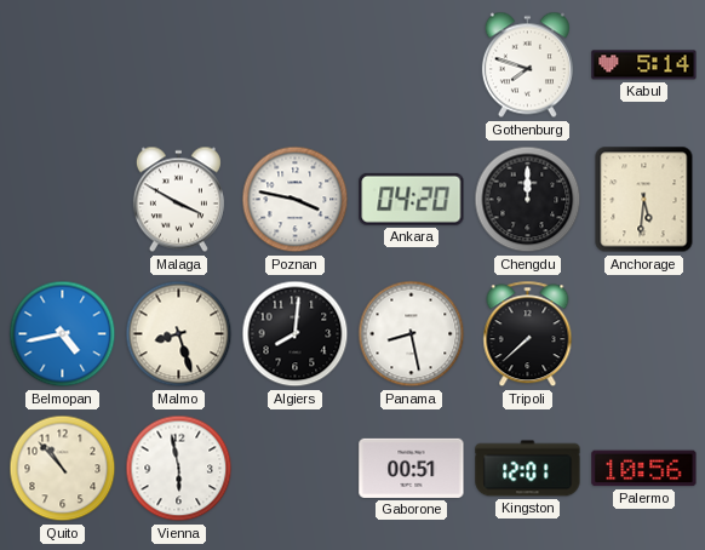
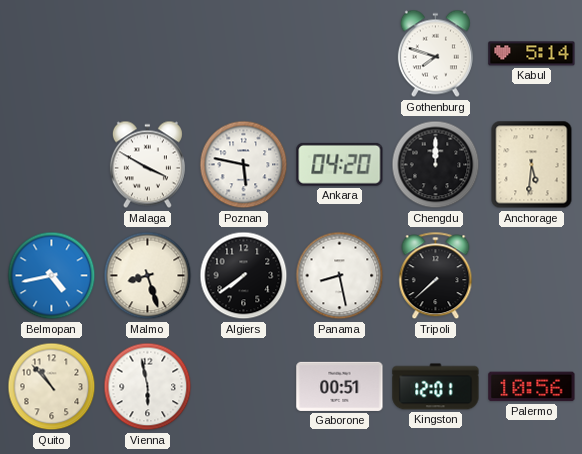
Poznan: 3:47 -> 5:47 (244, 165)
Algiers: 8:01 -> 7:39 (244, 276)
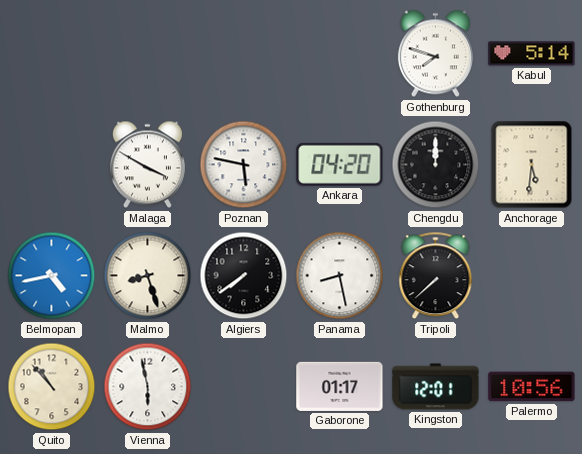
Gaborone: 00:51 -> 01:17 (340, 386)
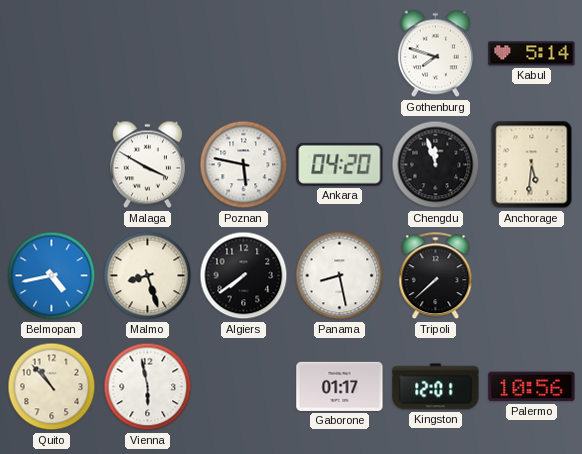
Chengdu: 12:00 -> 11:57 (436, 165)
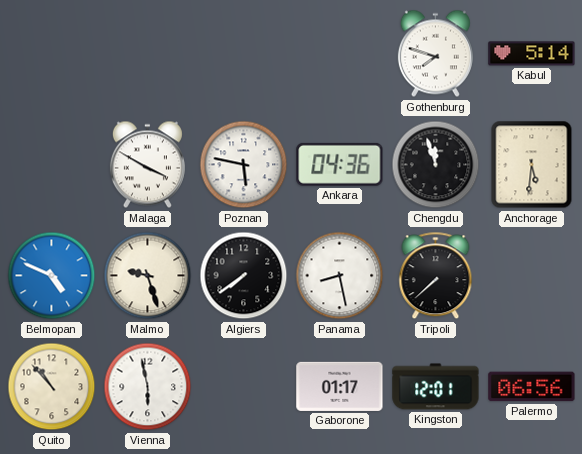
Ankara: 04:20 -> 04:36 (340, 164)
Belmopan: 4:43 -> 4:49 (52, 276)
Malmo: 8:27 -> 9:27 (148, 276)
Palermo: 10:56 -> 06:56 (532, 387)
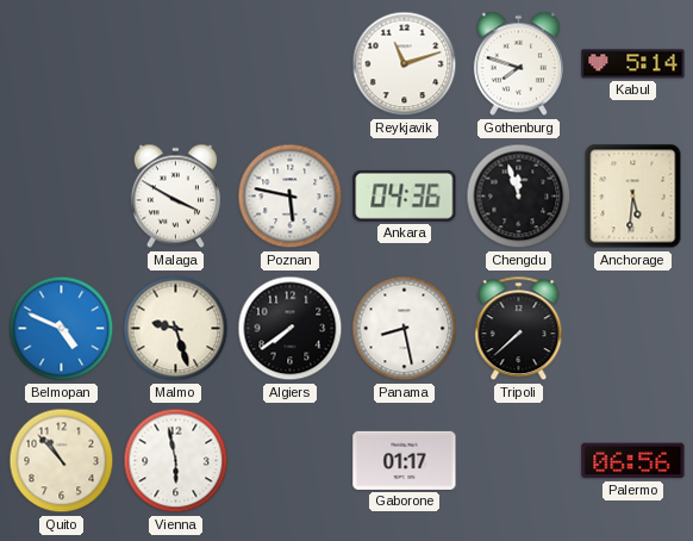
Reykjavik: none -> 11:12 (405, 64)
Kingston: 12:01 -> none (436, 387)
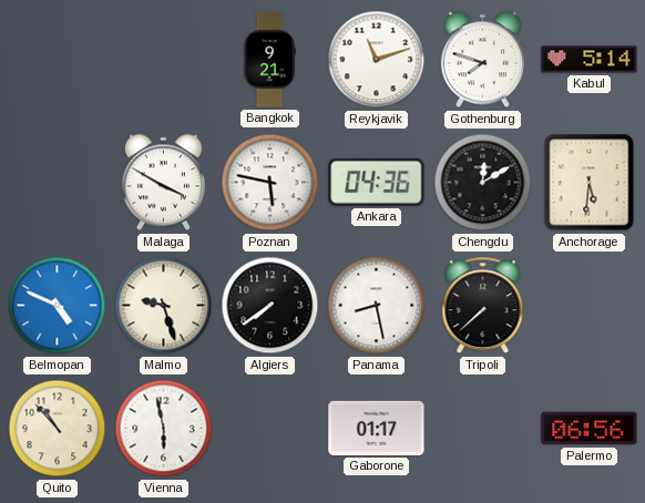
Bangkok: none -> 9:21 (269, 60)
Chengdu: 11:57 -> 12:10 (483, 183)
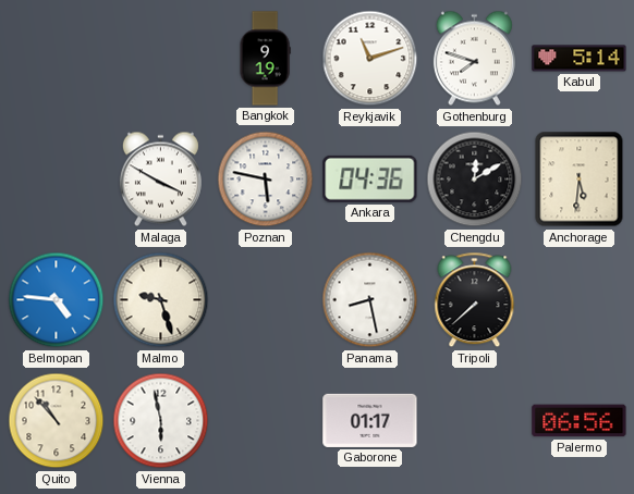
Bangkok: 9:21 -> 9:19 (265, 59)
Belmopan: 4:49 -> 4:46 (57, 300)
Algiers: 7:39 -> none (270, 306)
